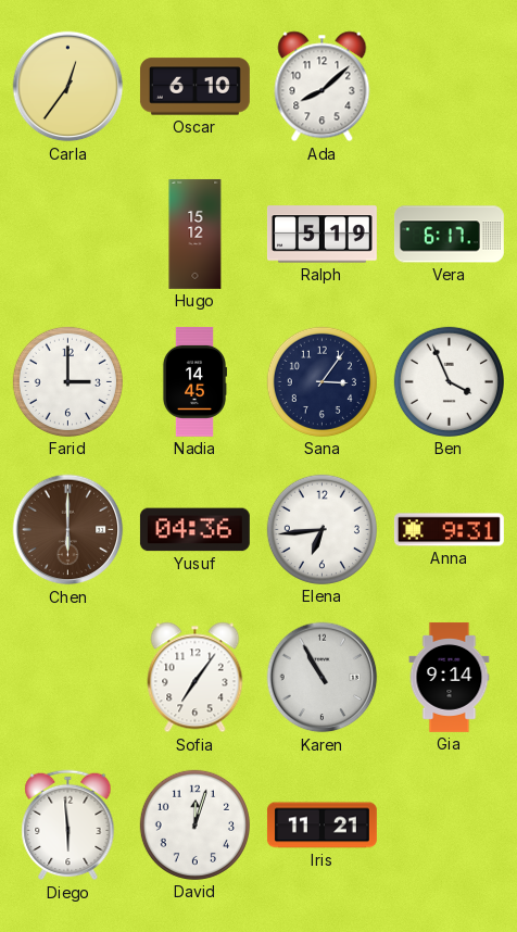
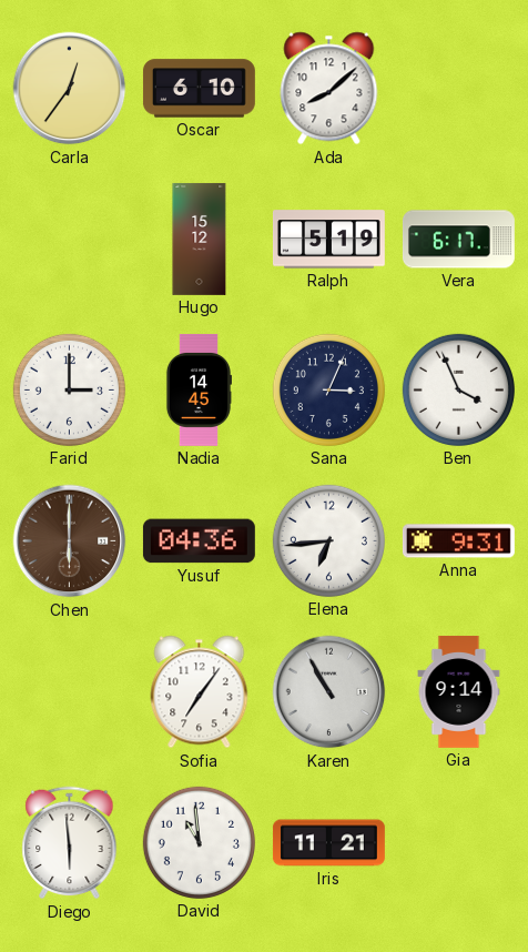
Sana: 3:06 -> 3:04 (328, 389)
David: 12:03 -> 10:59 (199, 842)
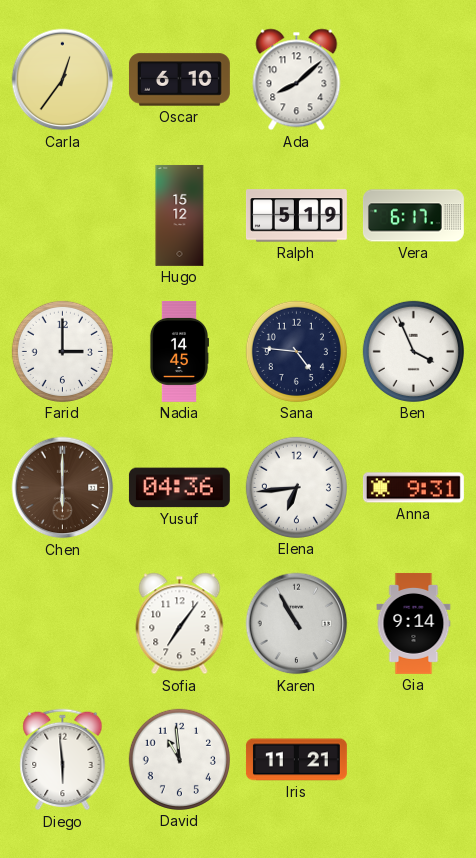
Sana: 3:04 -> 4:46 (296, 351)
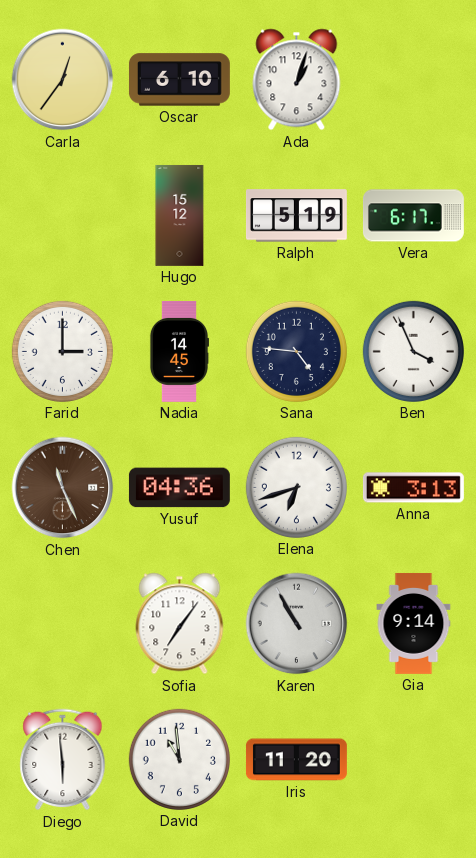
Ada: 8:08 -> 1:03 (297, 80)
Chen: 6:00 -> 11:26 (63, 488)
Elena: 6:44 -> 6:42 (296, 487)
Anna: 9:31 -> 3:13 (413, 488)
Iris: 11:21 -> 11:20 (296, 760)
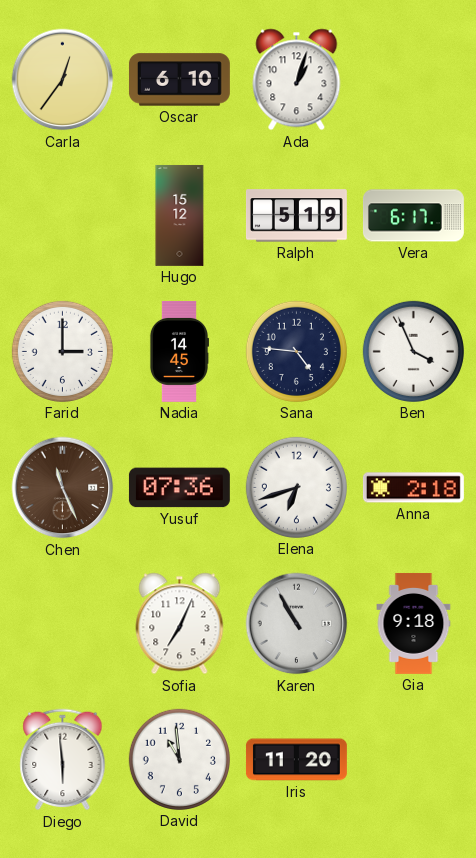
Yusuf: 04:36 -> 07:36 (179, 488)
Anna: 3:13 -> 2:18 (413, 488)
Sofia: 7:06 -> 7:04 (180, 624)
Gia: 9:14 -> 9:18 (414, 623)
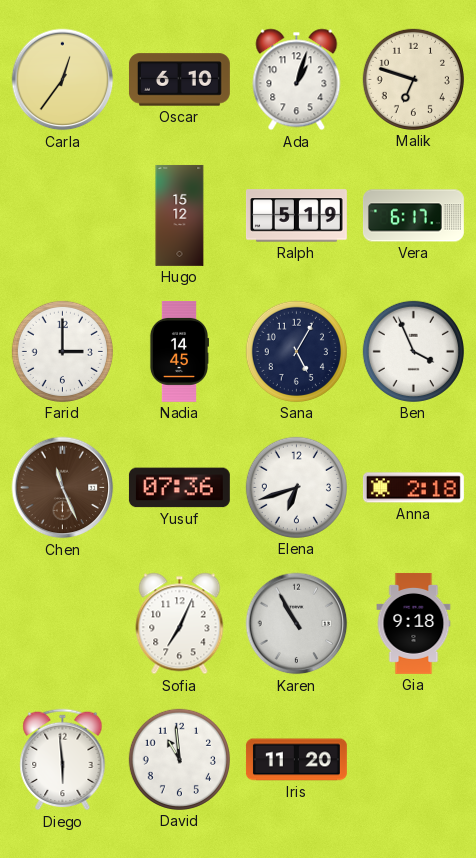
Malik: none -> 6:48 (413, 79)
Sana: 4:46 -> 5:05 (296, 351)
